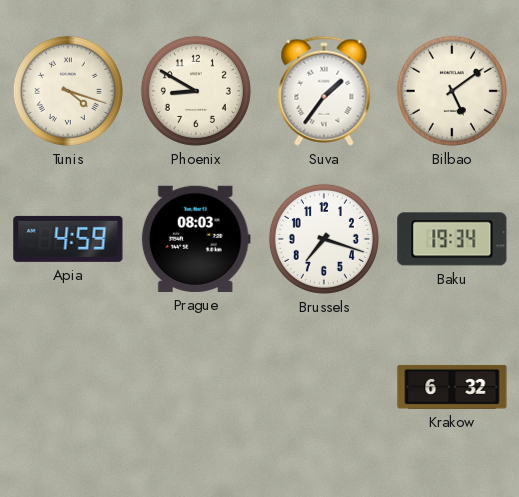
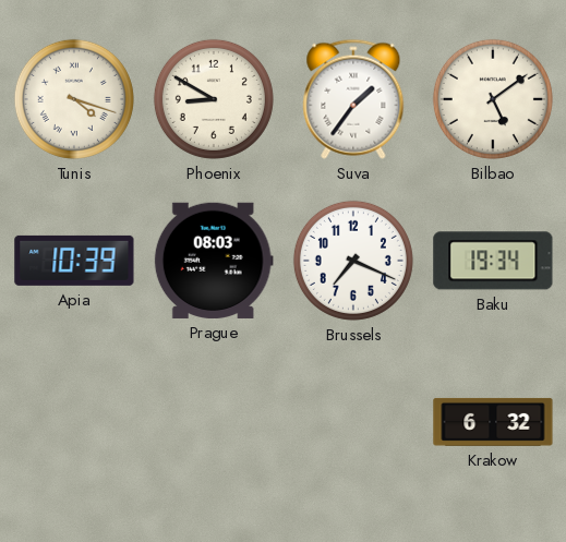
Apia: 4:59 -> 10:39 (74, 261)
Brussels: 7:18 -> 7:19 (353, 261)
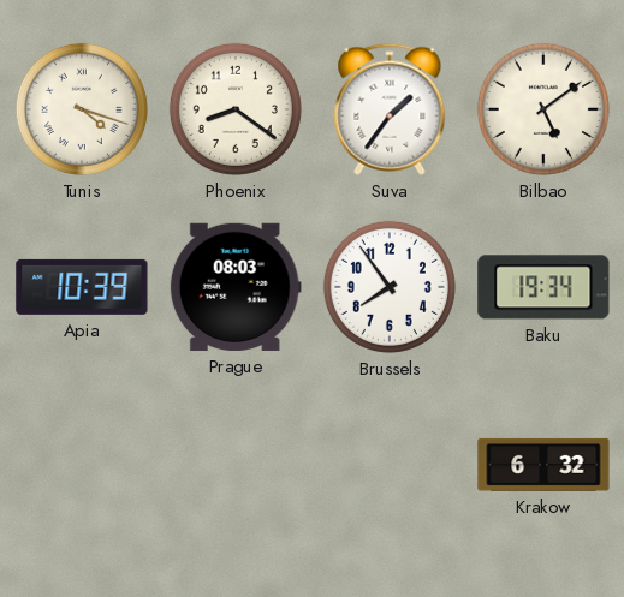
Phoenix: 8:50 -> 8:21 (236, 109)
Brussels: 7:19 -> 7:54 (390, 287)
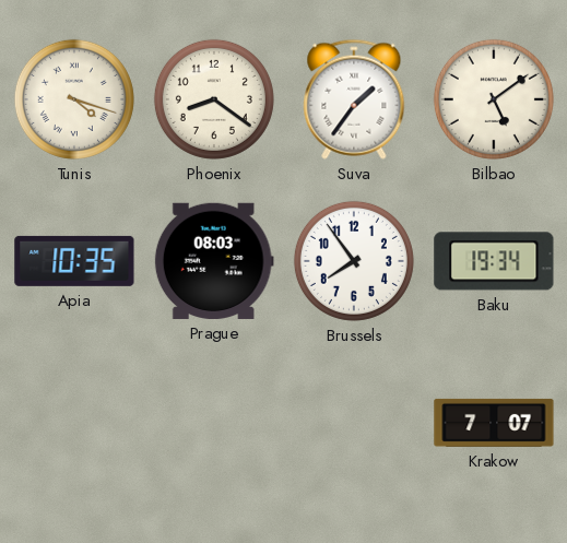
Apia: 10:39 -> 10:35 (74, 261)
Krakow: 6:32 -> 7:07 (494, 423)
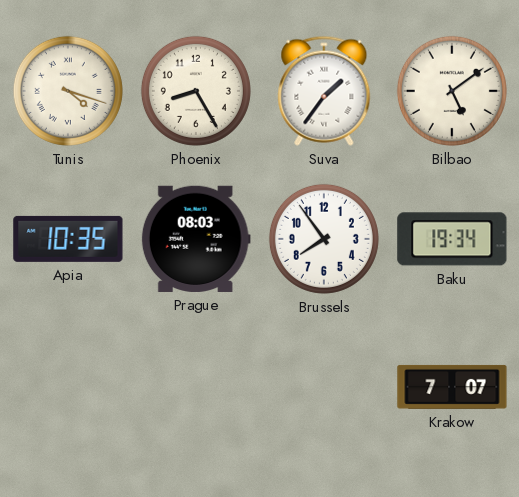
Phoenix: 8:21 -> 8:25 (196, 91)
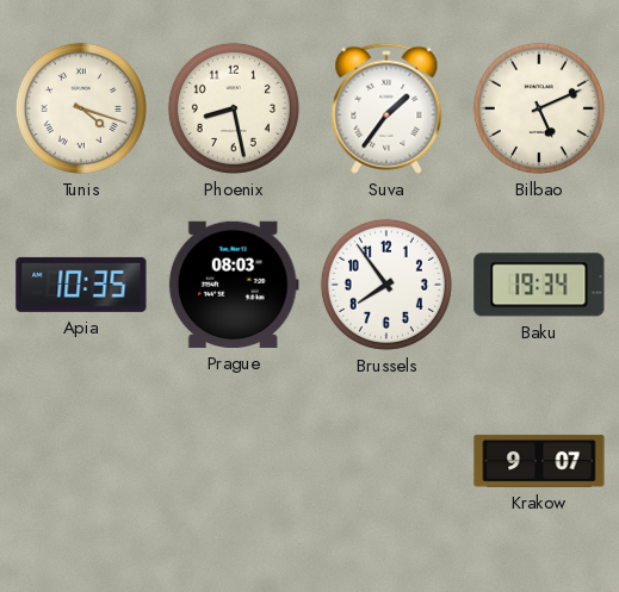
Phoenix: 8:25 -> 8:28 (234, 108)
Bilbao: 5:09 -> 5:11 (539, 108)
Krakow: 7:07 -> 9:07 (539, 461)
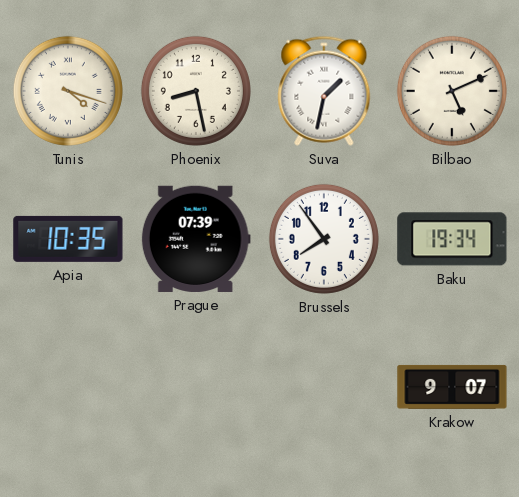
Suva: 1:36 -> 1:32 (324, 91)
Prague: 08:03 -> 07:39 (196, 239)
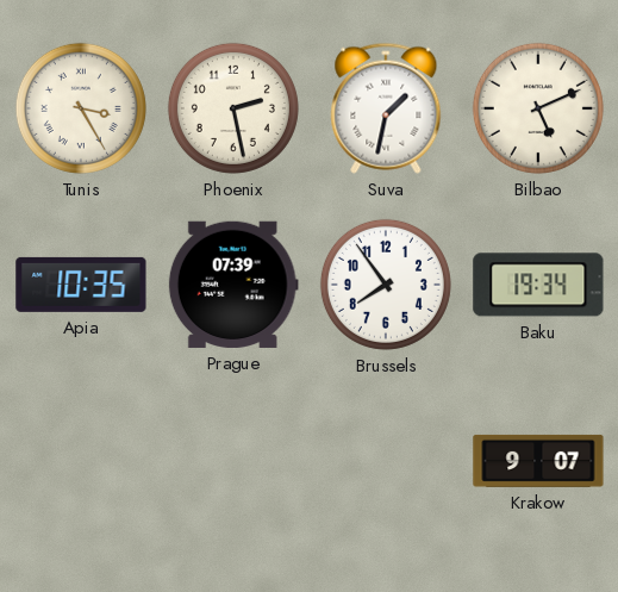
Tunis: 4:18 -> 3:25 (81, 108)
Phoenix: 8:28 -> 2:28 (233, 108)
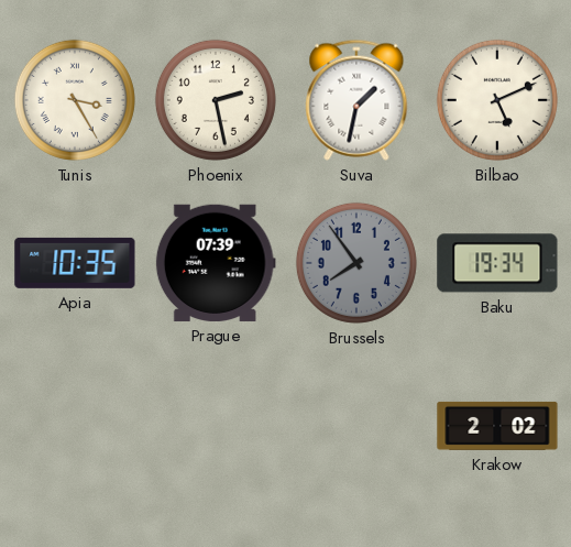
Brussels dial: white -> grey (356, 263)
Krakow: 9:07 -> 2:02 (497, 426)
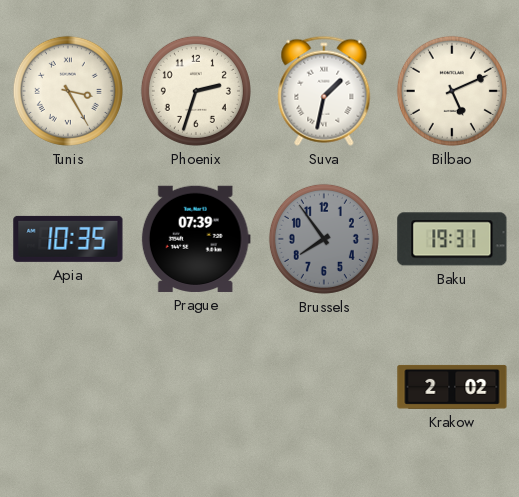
Phoenix: 2:28 -> 2:33 (196, 91)
Baku: 19:34 -> 19:31 (452, 239)
